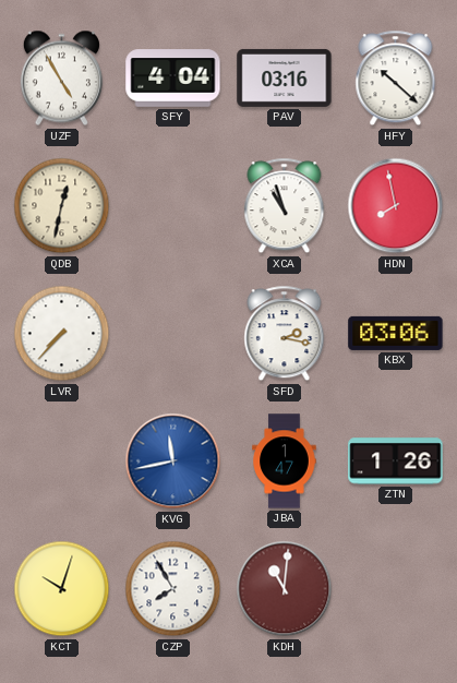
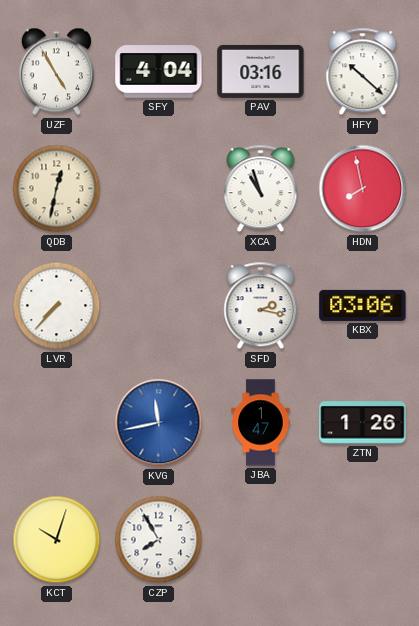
KDH: 11:01 -> none (285, 589)
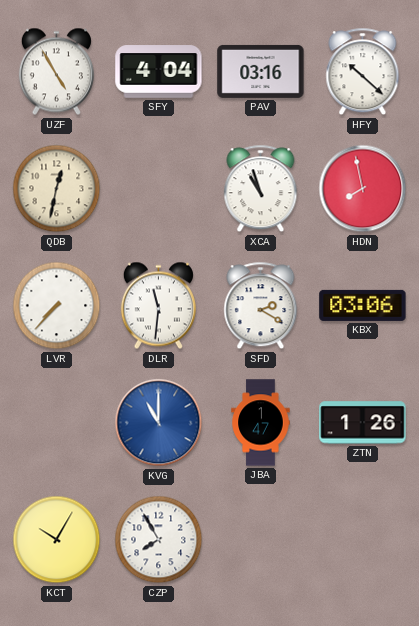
DLR: none -> 11:31 (158, 306)
SFD: 2:17 -> 2:20 (261, 306)
KVG: 11:43 -> 11:00 (159, 423)
KCT: 10:03 -> 10:05 (57, 540)
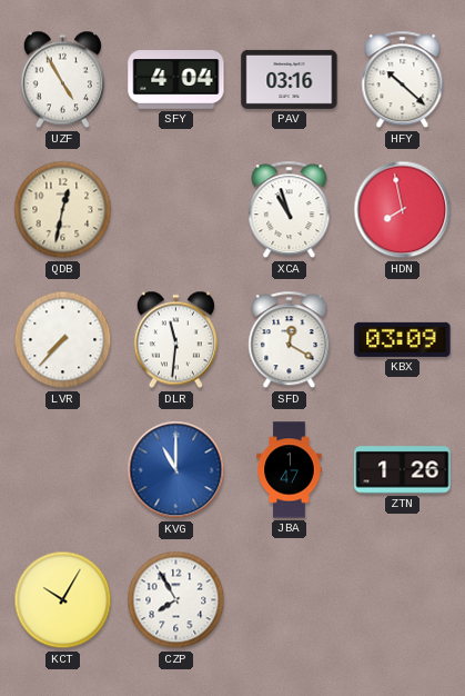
SFD: 2:20 -> 12:20 (290, 340)
KBX: 03:06 -> 03:09 (403, 339)
